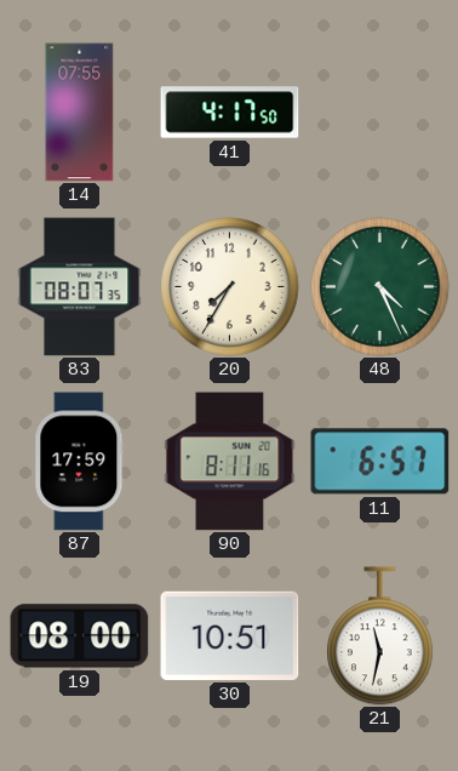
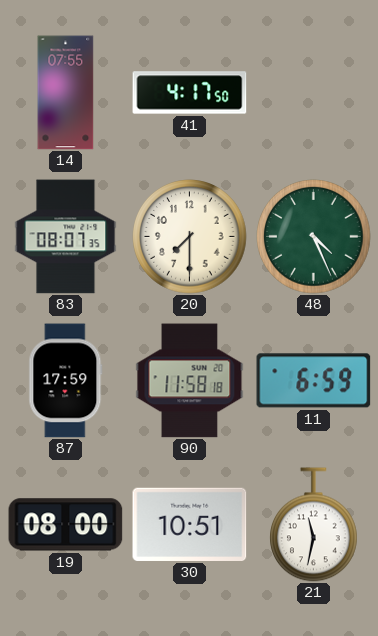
20: 7:35 -> 7:30 (190, 237)
90: 8:11 -> 11:58 (190, 381)
11: 6:57 -> 6:59 (314, 381)
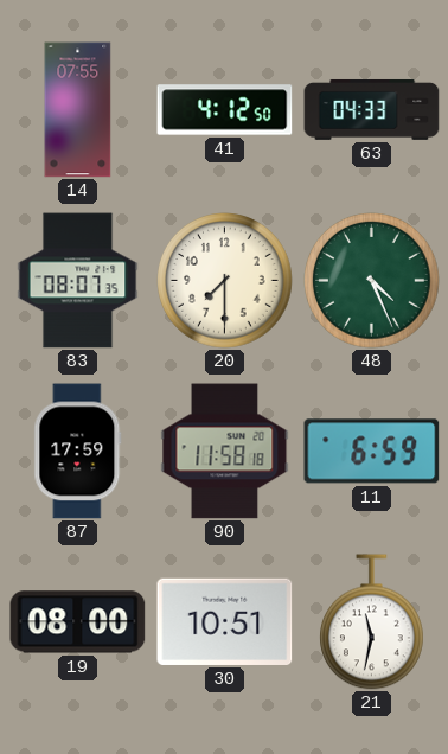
41: 4:17 -> 4:12 (225, 110)
63: none -> 04:33 (372, 109)
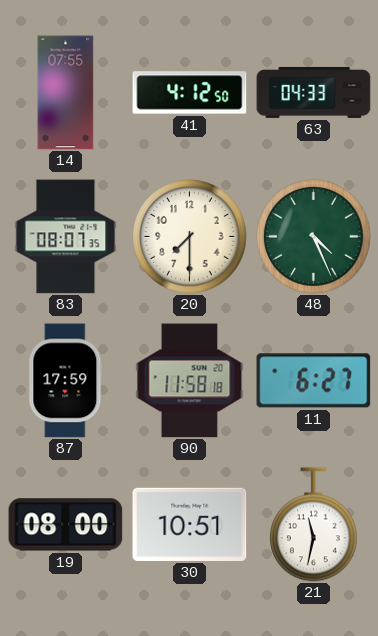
11: 6:59 -> 6:27 (314, 381)
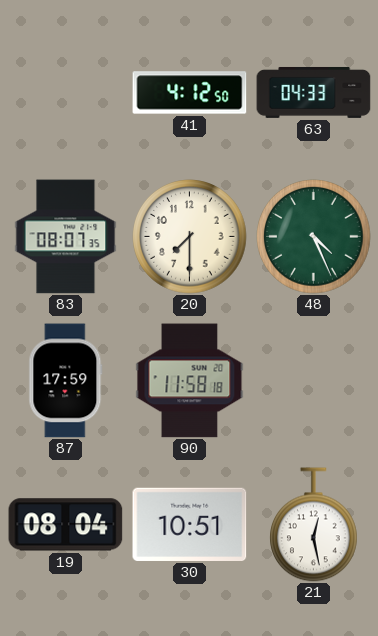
14: 07:55 -> none (66, 93)
11: 6:27 -> none (314, 381)
19: 08:00 -> 08:04 (66, 525)
21: 11:32 -> 12:28 (314, 525)
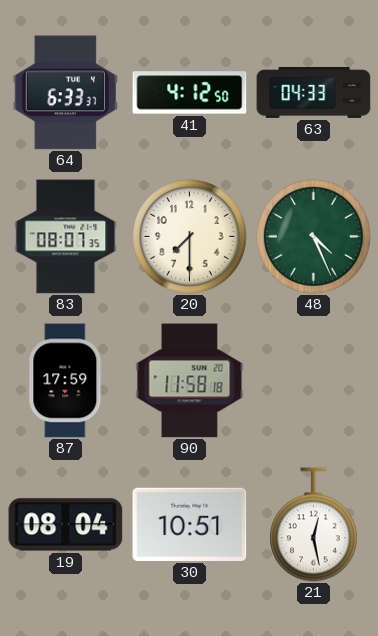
64: none -> 6:33 (65, 93)
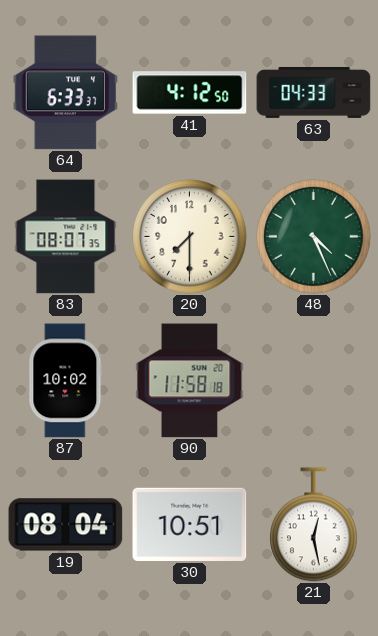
87: 17:59 -> 10:02 (66, 381)
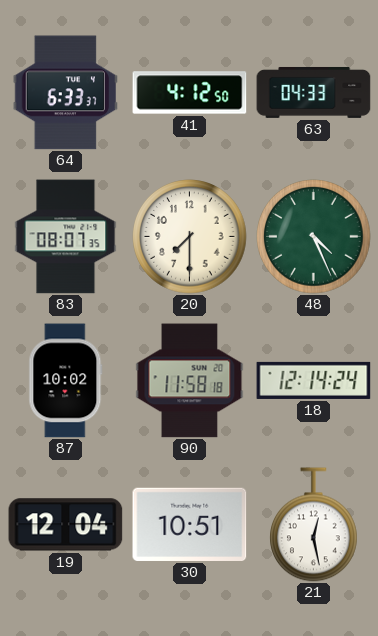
18: none -> 12:14 (314, 380)
19: 08:04 -> 12:04 (66, 525)
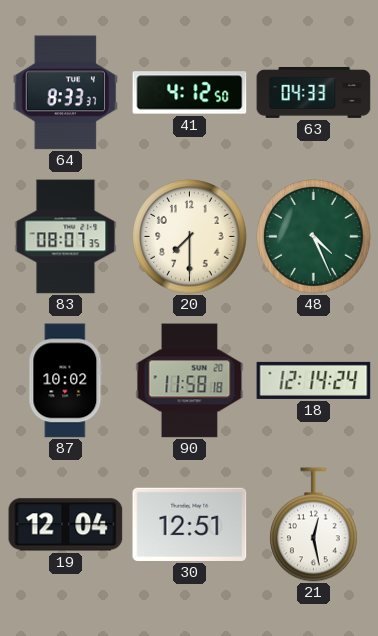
64: 6:33 -> 8:33 (65, 93)
30: 10:51 -> 12:51 (190, 524)
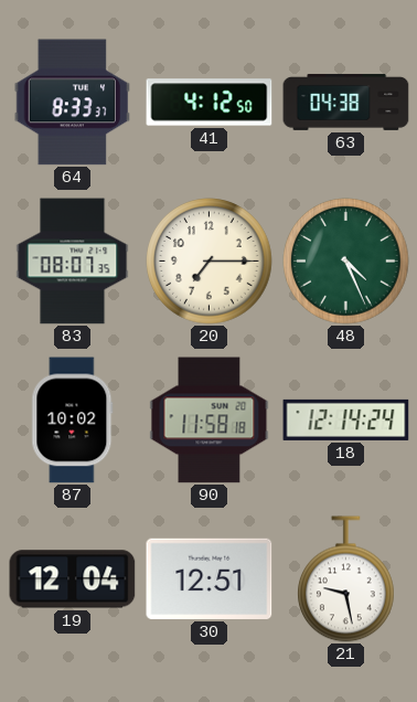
63: 04:33 -> 04:38 (346, 102)
20: 7:30 -> 7:15 (210, 262)
21: 12:28 -> 9:28 (346, 579)
